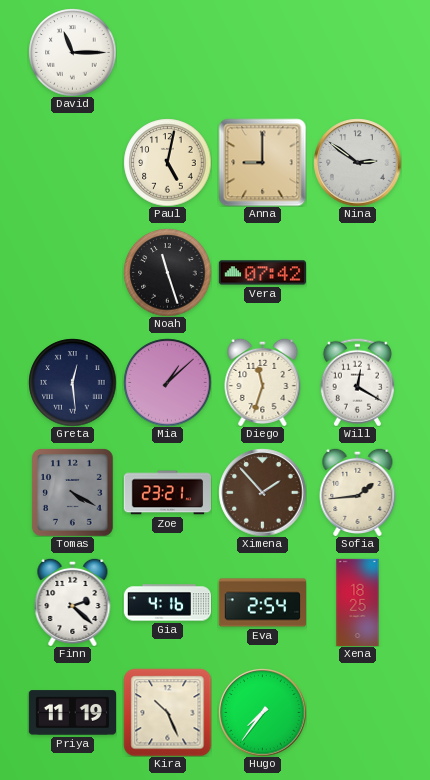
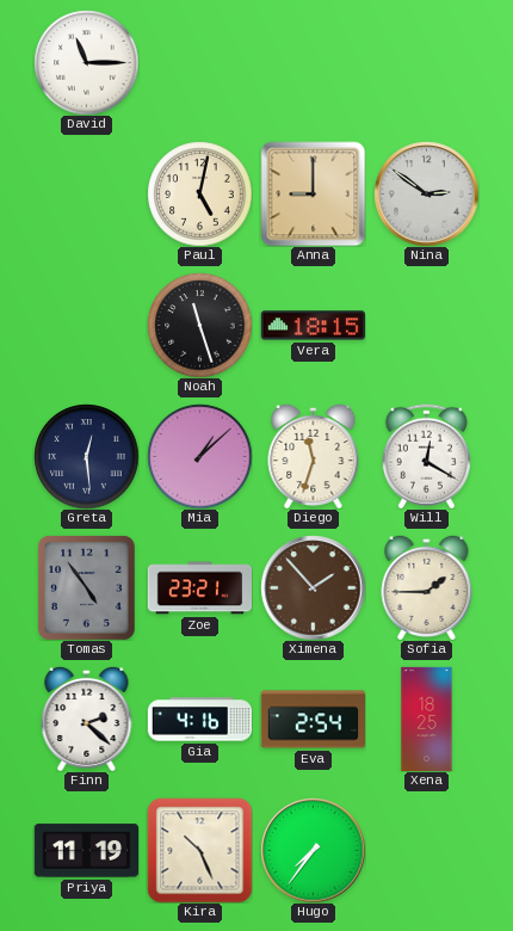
Vera: 07:42 -> 18:15 (313, 326)
Tomas: 4:20 -> 4:54 (86, 588)
Sofia: 1:44 -> 1:45 (427, 587)
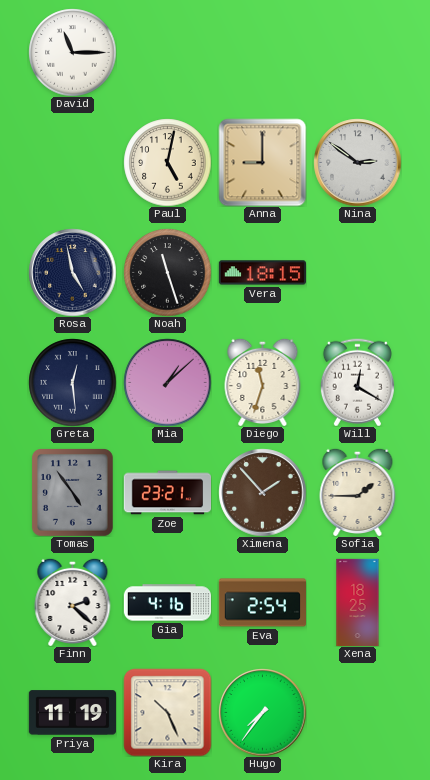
Rosa: none -> 4:58 (72, 272)
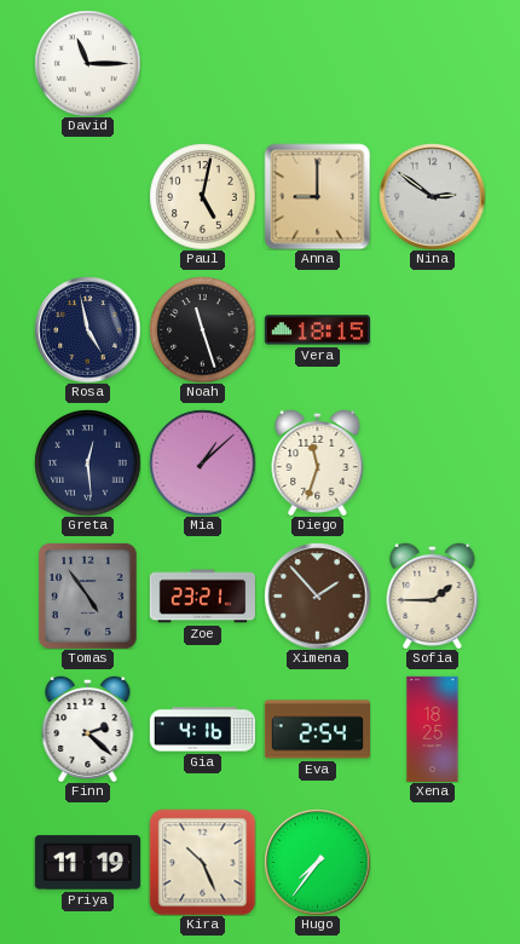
Will: 12:20 -> none (357, 382)
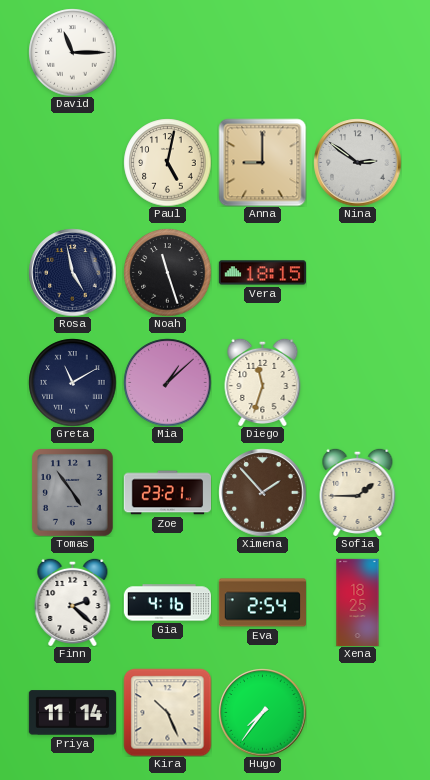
Greta: 12:29 -> 11:10 (72, 382)
Priya: 11:19 -> 11:14 (72, 713)
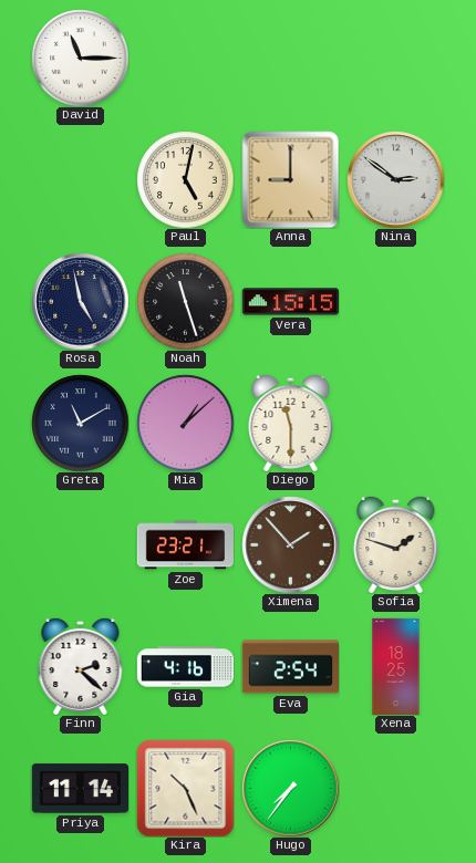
Vera: 18:15 -> 15:15 (290, 302)
Diego: 11:33 -> 11:30 (291, 423)
Tomas: 4:54 -> none (72, 493)
Sofia: 1:45 -> 1:48 (396, 544)
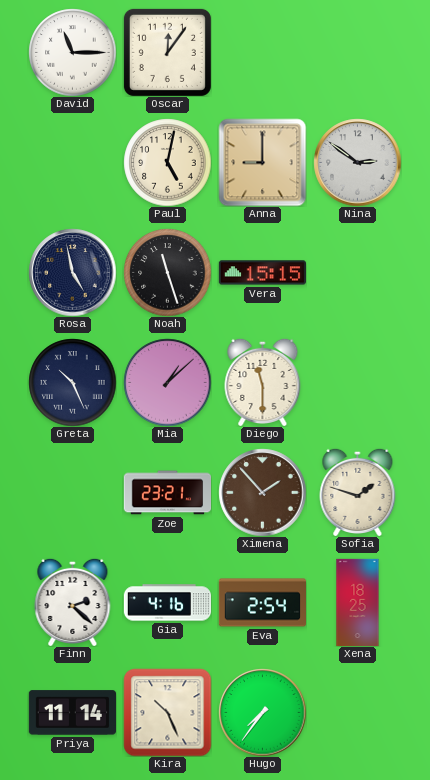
Oscar: none -> 12:06 (167, 52)
Greta: 11:10 -> 10:26 (72, 382)
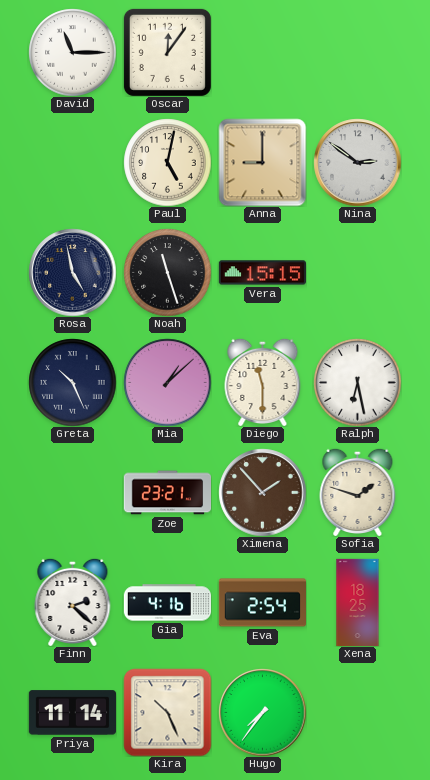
Ralph: none -> 6:28 (357, 382)
